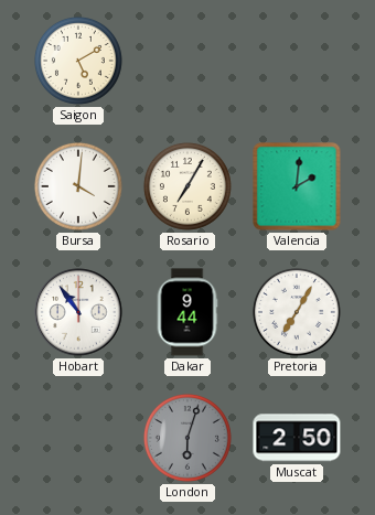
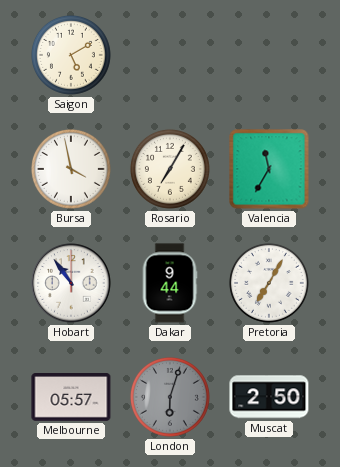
Bursa: 4:01 -> 3:58 (71, 169)
Valencia: 2:01 -> 11:35 (269, 169)
Melbourne: none -> 05:57 (71, 398)
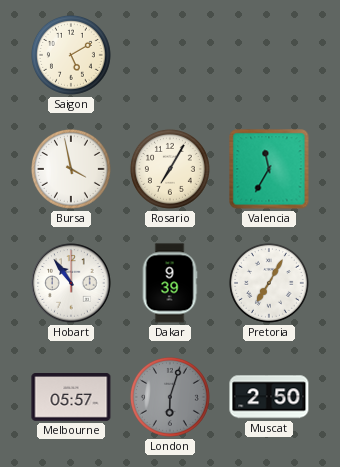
Dakar: 9:44 -> 9:39 (170, 283)
